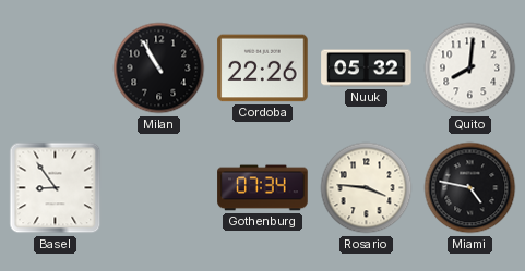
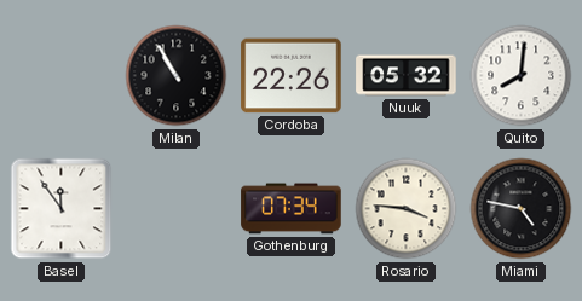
Basel: 8:54 -> 11:54 (62, 209)
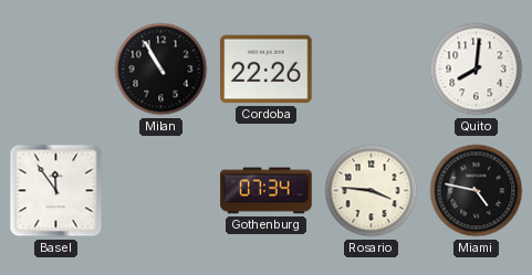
Nuuk: 05:32 -> none (407, 76)
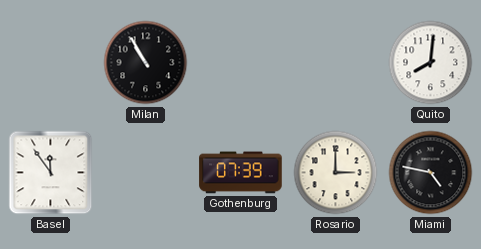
Cordoba: 22:26 -> none (267, 70)
Gothenburg: 07:34 -> 07:39 (241, 173)
Rosario: 3:46 -> 3:00 (336, 173)
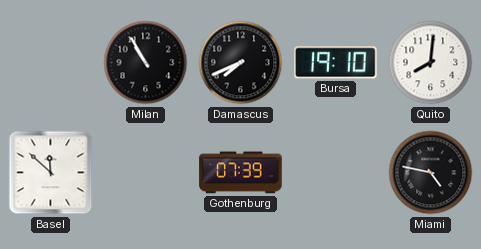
Damascus: none -> 7:41 (241, 63)
Bursa: none -> 19:10 (336, 63)
Basel: 11:54 -> 11:52 (51, 173)
Rosario: 3:00 -> none (336, 173)
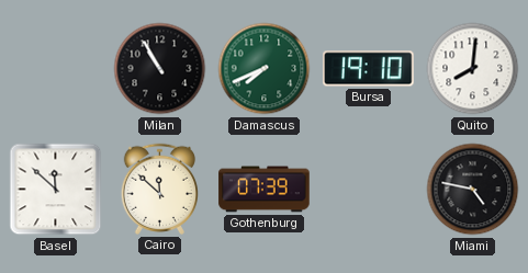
Damascus dial: black -> green (265, 69)
Cairo: none -> 11:52 (159, 189)
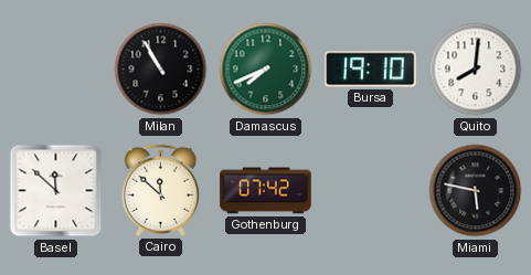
Gothenburg: 07:39 -> 07:42 (266, 191)
Miami: 4:47 -> 5:47 (476, 191)
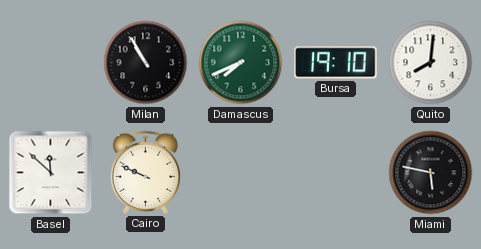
Cairo: 11:52 -> 9:49 (145, 172)
Gothenburg: 07:42 -> none (266, 191)
